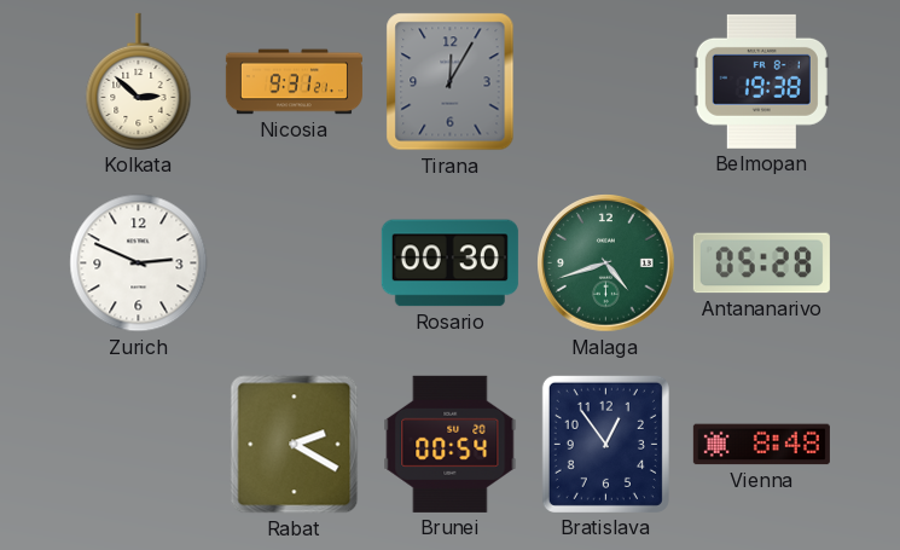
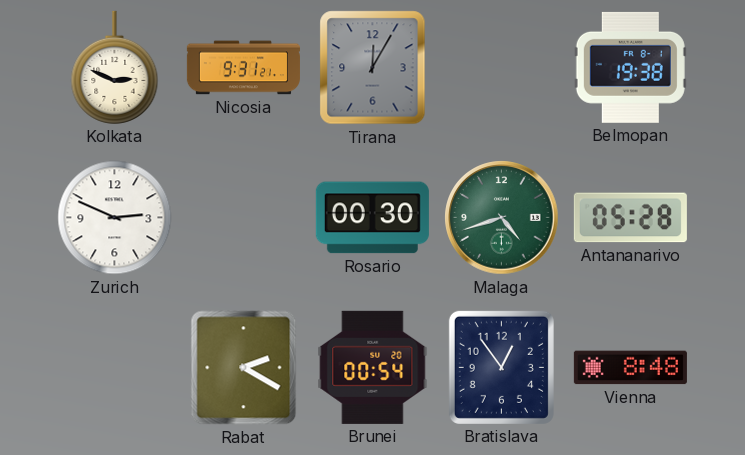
Kolkata: 2:52 -> 2:49 (115, 67)
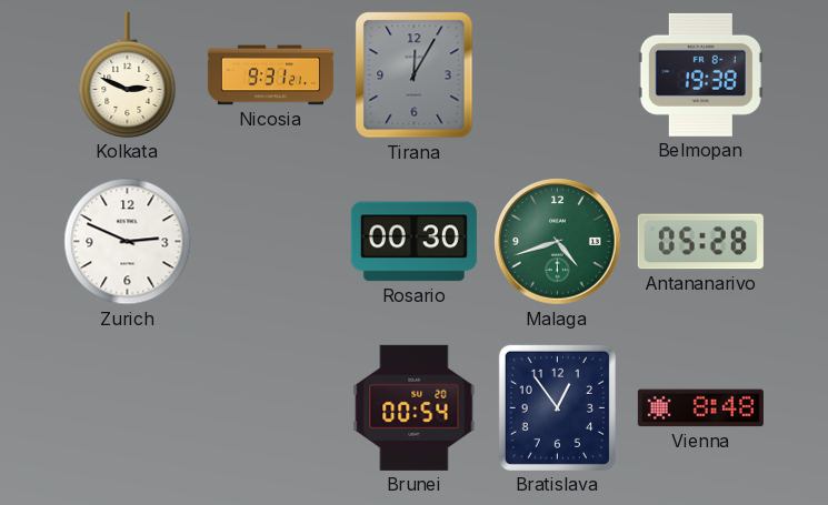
Rabat: 2:20 -> none (244, 368)
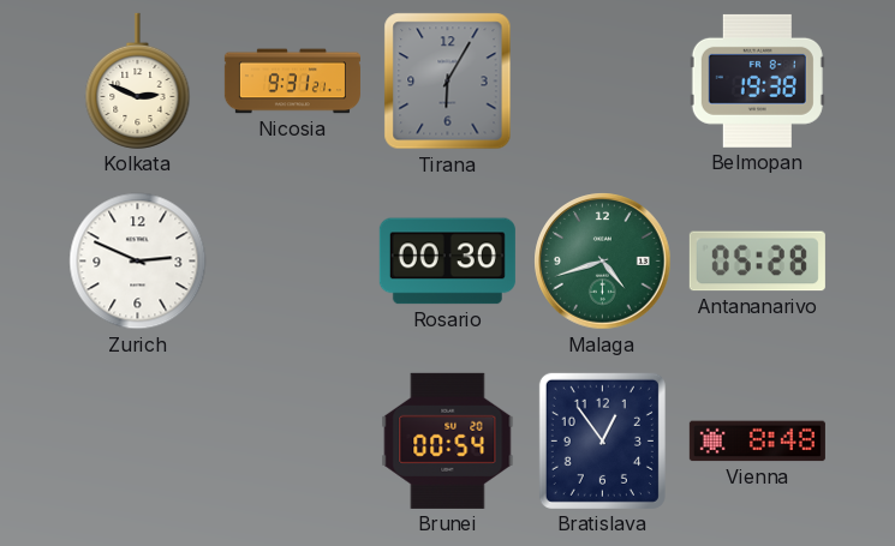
Tirana: 12:05 -> 6:05 (448, 82)
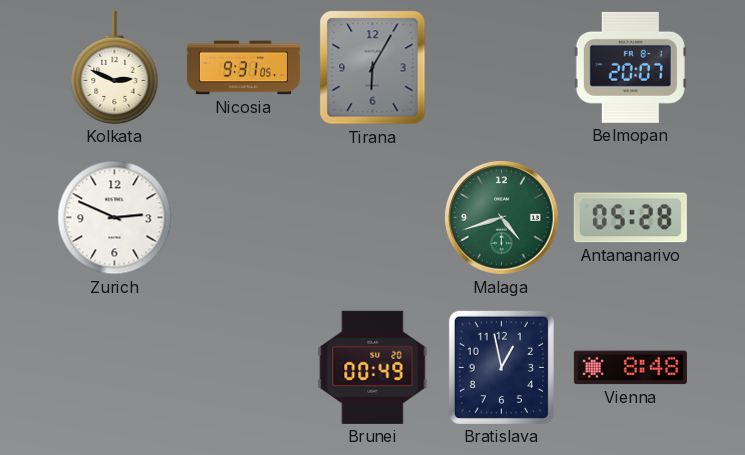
Nicosia: 9:31:21 -> 9:31:05 (243, 68)
Belmopan: 19:38 -> 20:07 (630, 67)
Rosario: 00:30 -> none (447, 262)
Brunei: 00:54 -> 00:49 (373, 367)
Bratislava: 12:54 -> 12:58 (501, 367)
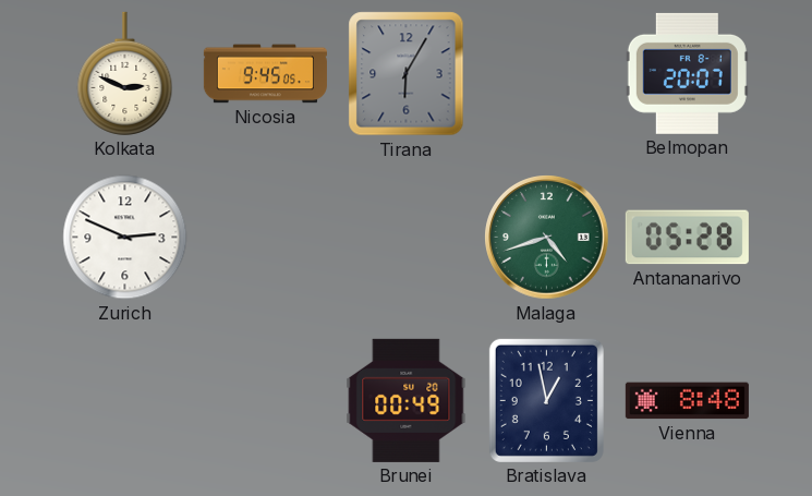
Nicosia: 9:31 -> 9:45 (265, 74)
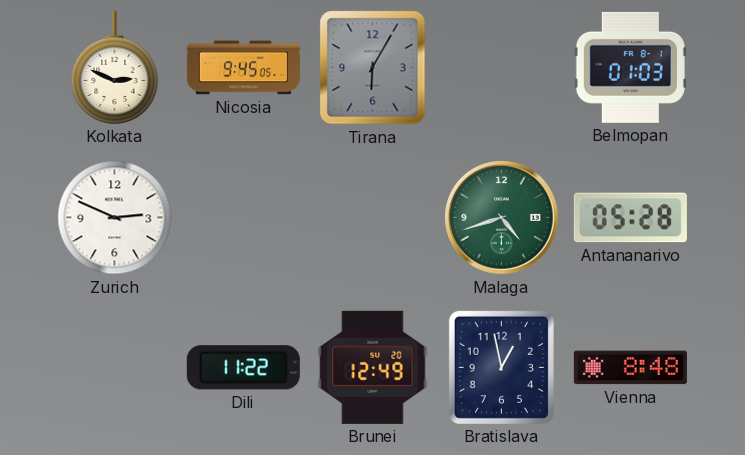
Belmopan: 20:07 -> 01:03 (630, 67)
Dili: none -> 11:22 (243, 368)
Brunei: 00:49 -> 12:49 (373, 367)
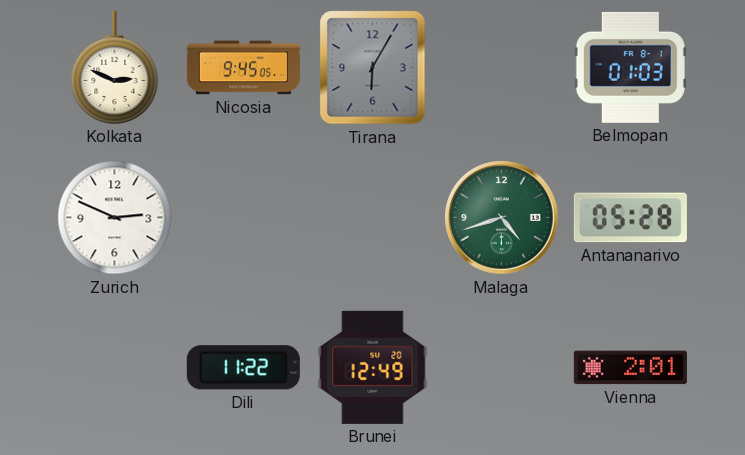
Bratislava: 12:58 -> none (501, 367)
Vienna: 8:48 -> 2:01 (630, 368)
